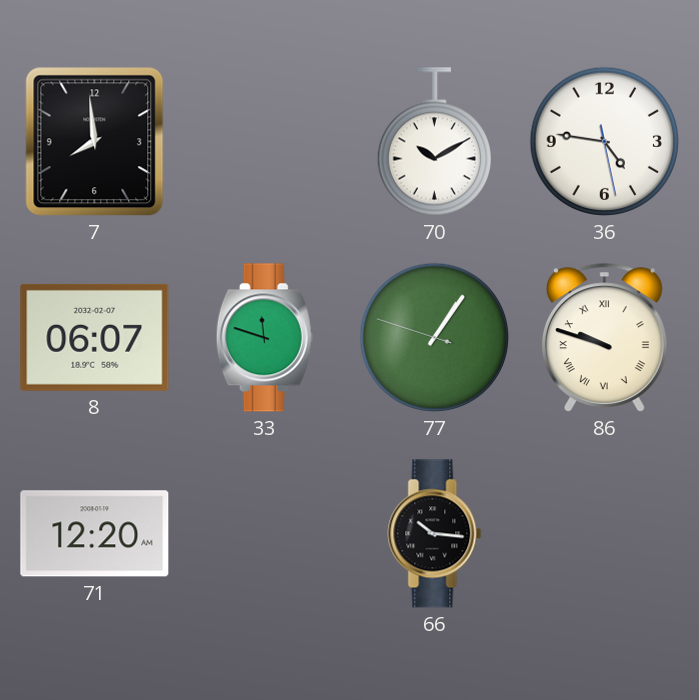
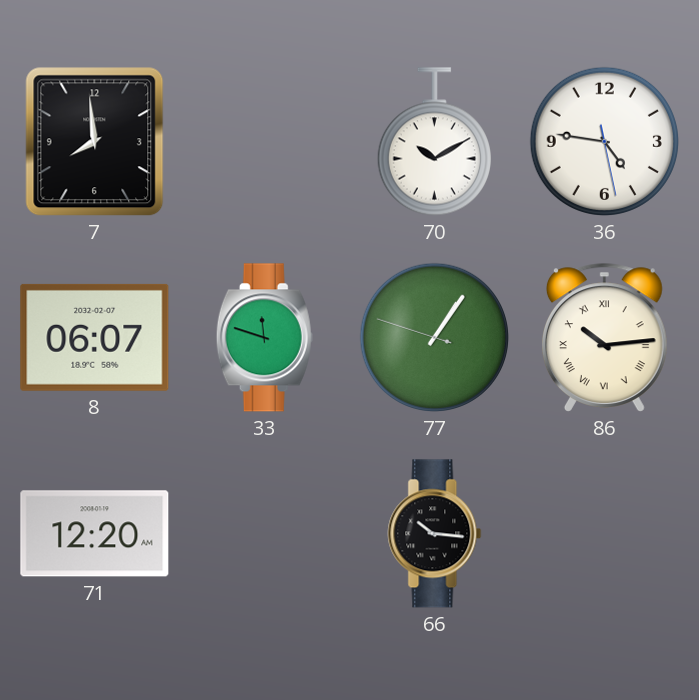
86: 9:48 -> 10:14 (604, 337)
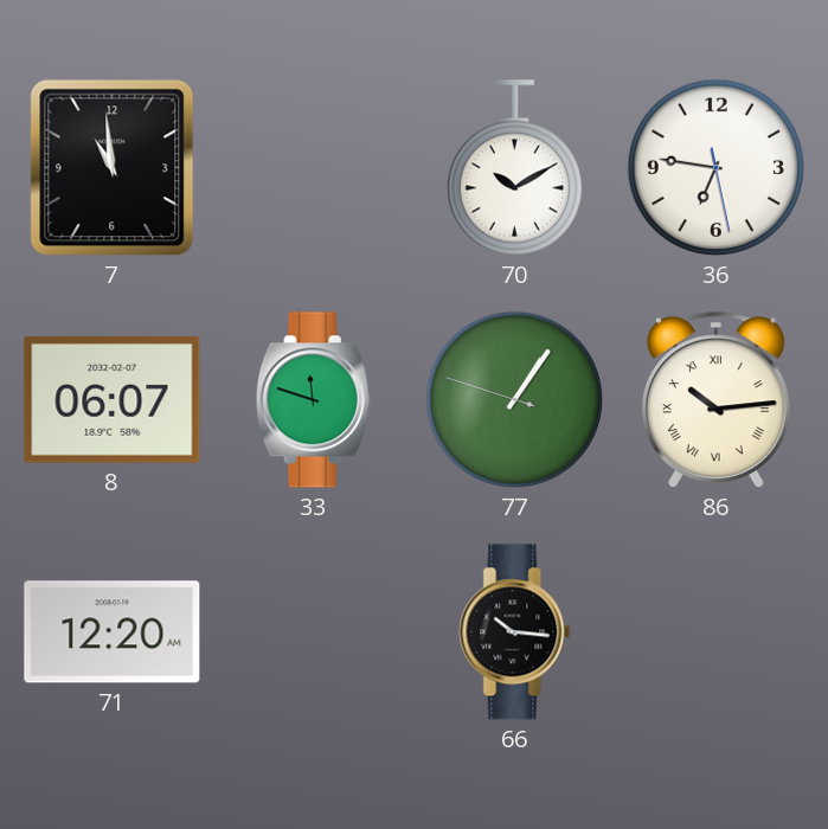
7: 7:59 -> 10:59 (113, 168)
36: 4:46 -> 6:46 (715, 167)
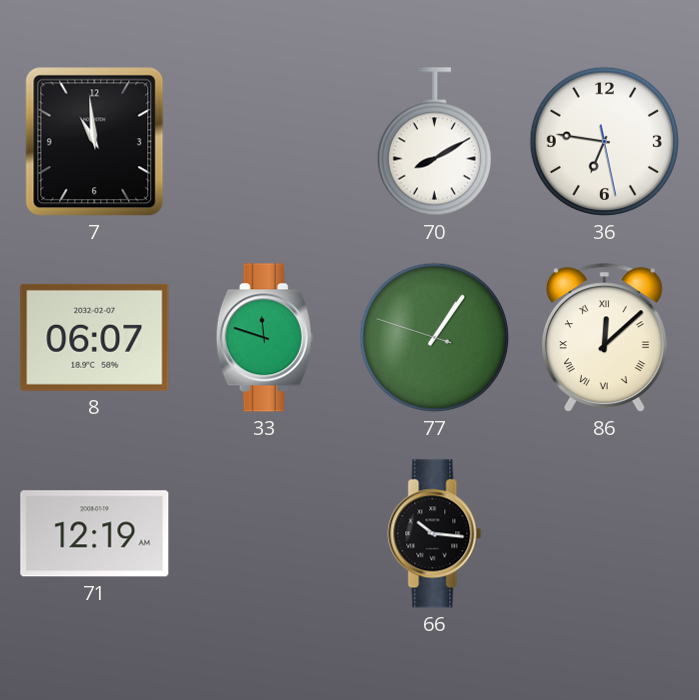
70: 10:10 -> 8:10 (434, 142)
86: 10:14 -> 12:08 (604, 337)
71: 12:20 -> 12:19 (95, 534)
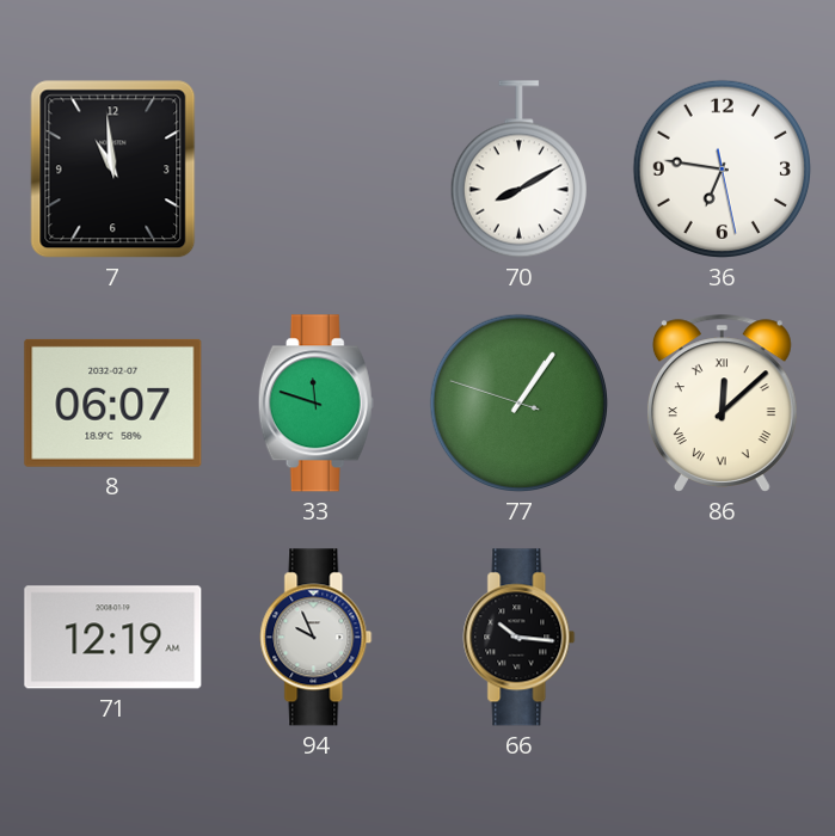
94: none -> 9:56 (317, 638)
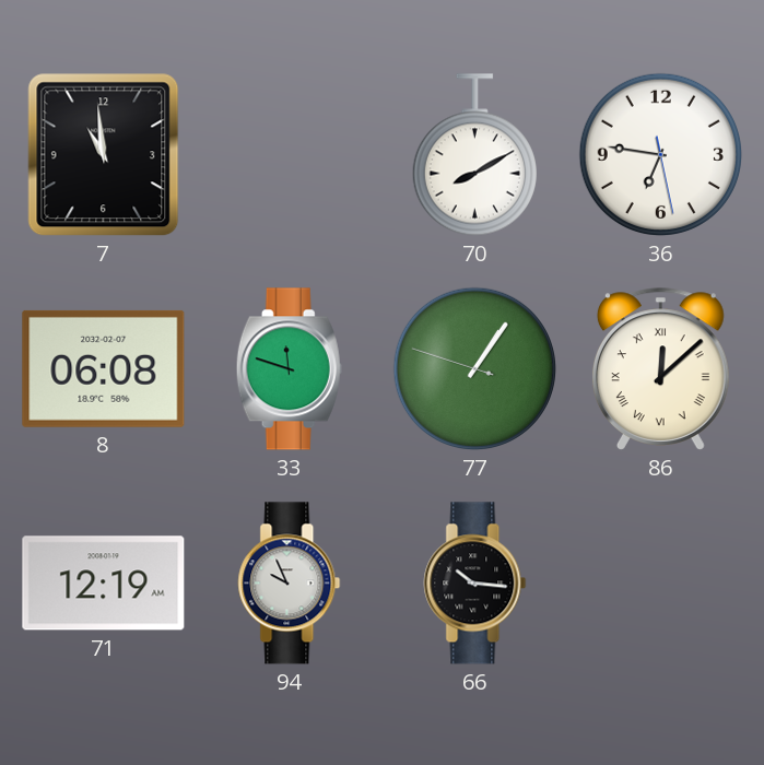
8: 06:07 -> 06:08 (104, 368)
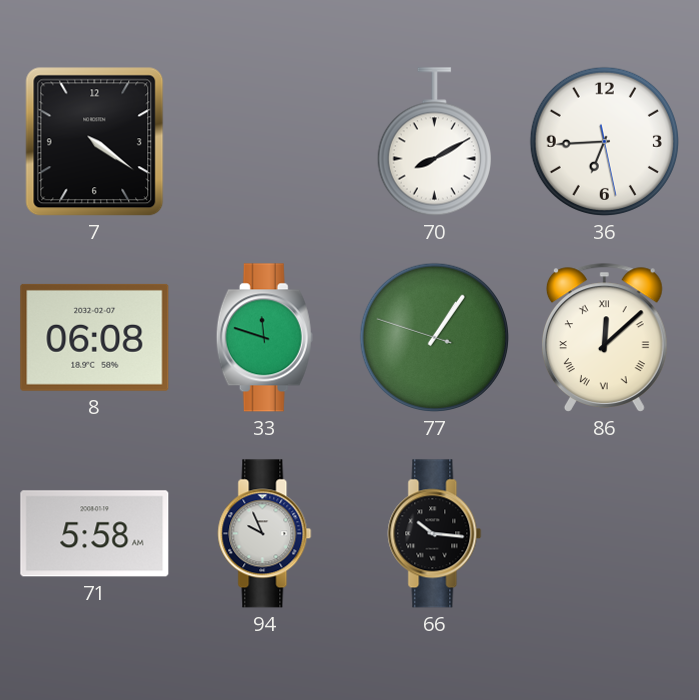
7: 10:59 -> 4:21 (95, 142)
36: 6:46 -> 6:44 (604, 141)
71: 12:19 -> 5:58 (95, 534)
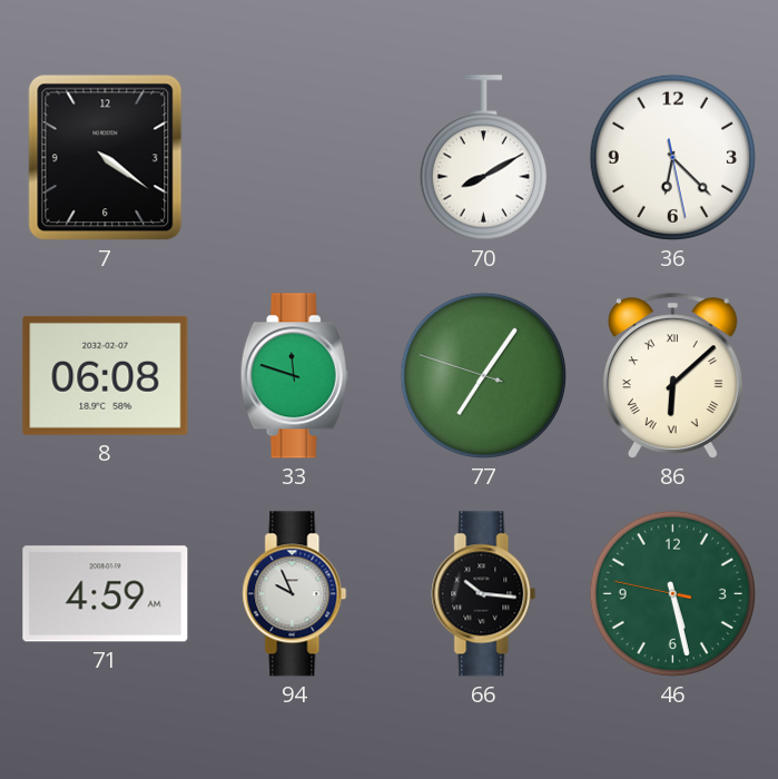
36: 6:44 -> 6:22 (672, 157)
77: 1:05 -> 7:05 (483, 375)
86: 12:08 -> 6:08 (672, 375)
71: 5:58 -> 4:59 (106, 594)
46: none -> 5:27 (672, 593)
